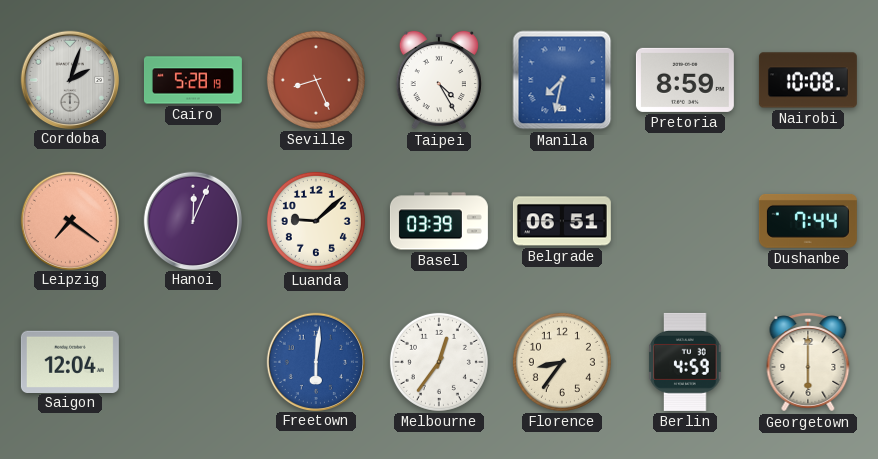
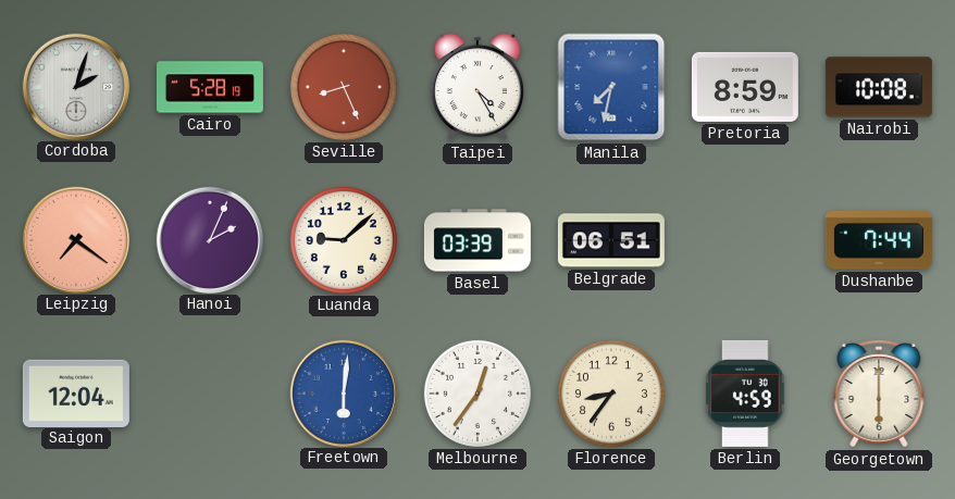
Hanoi: 12:04 -> 2:04 (209, 239)
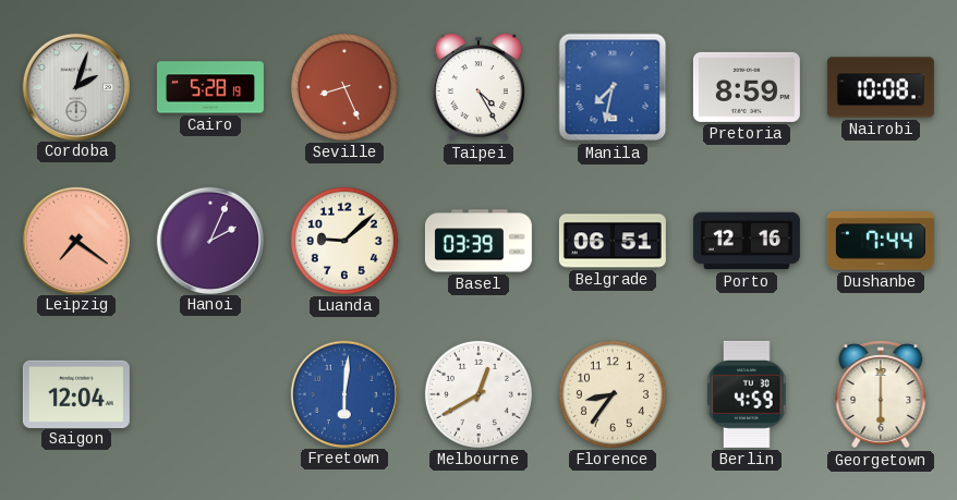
Porto: none -> 12:16 (747, 241)
Melbourne: 12:36 -> 12:40 (478, 394)
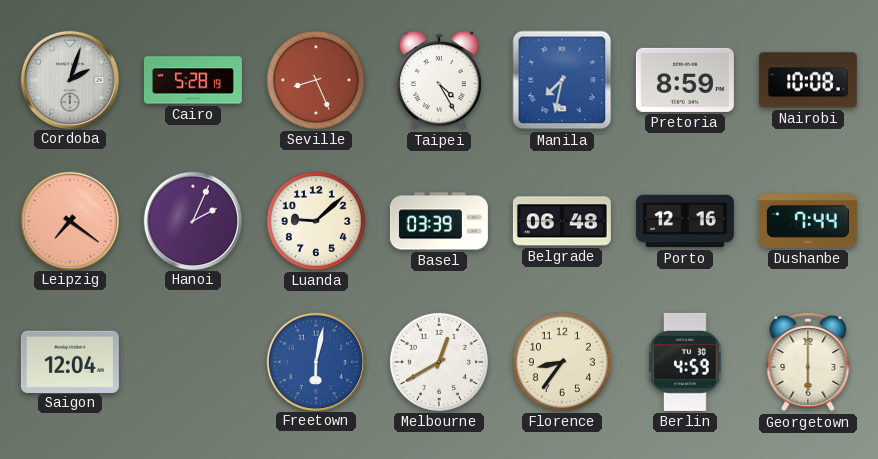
Belgrade: 06:51 -> 06:48 (562, 221)
Freetown: 6:01 -> 6:02 (315, 361)
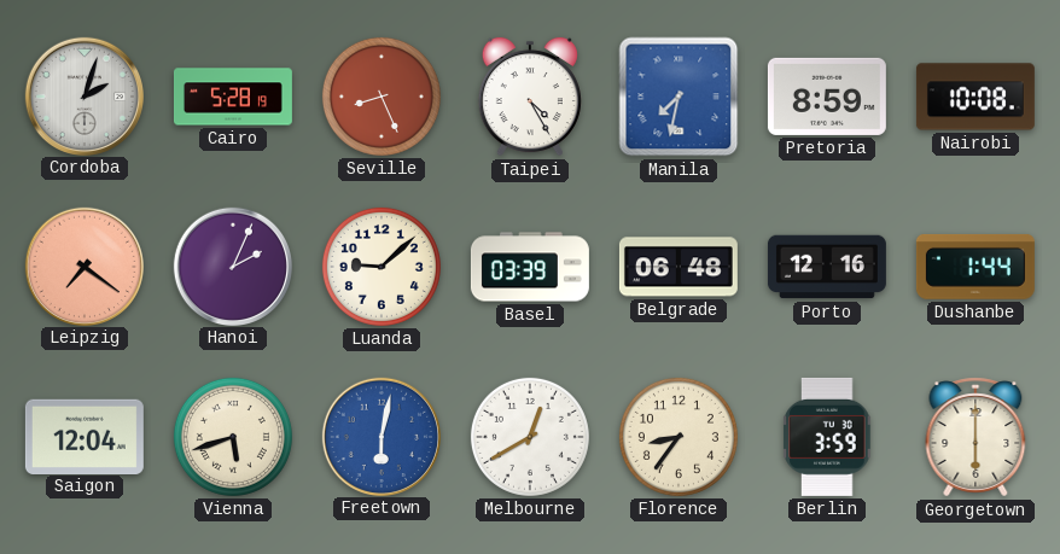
Dushanbe: 7:44 -> 1:44 (975, 267)
Vienna: none -> 5:42 (233, 437)
Berlin: 4:59 -> 3:59 (827, 437)
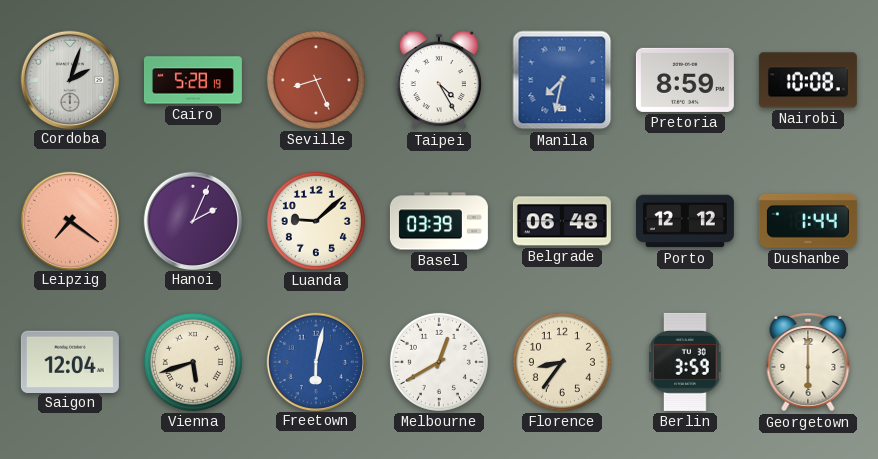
Porto: 12:16 -> 12:12 (685, 221)
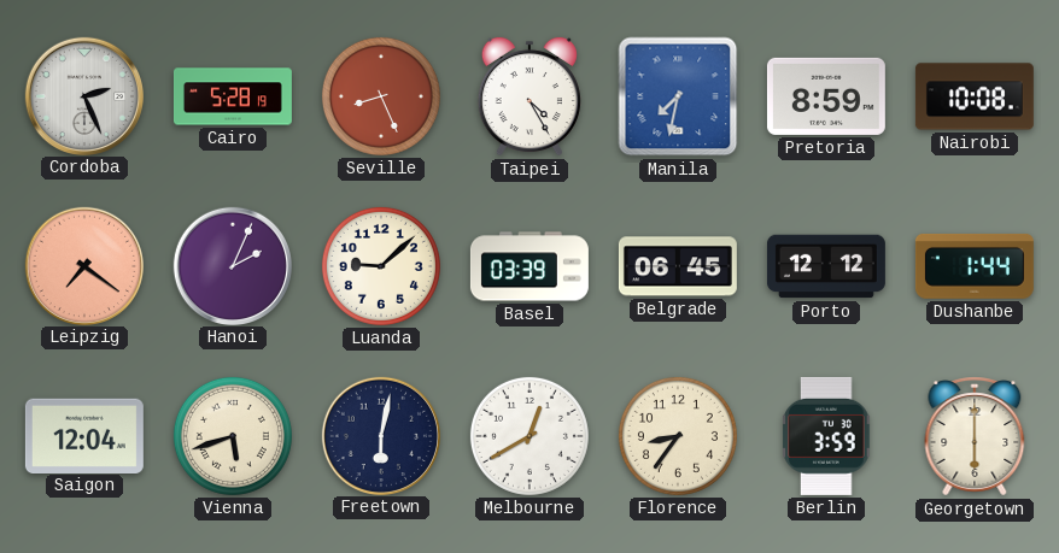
Cordoba: 2:03 -> 2:26 (83, 95)
Belgrade: 06:48 -> 06:45 (678, 266)
Freetown dial: blue -> navy (380, 435)
